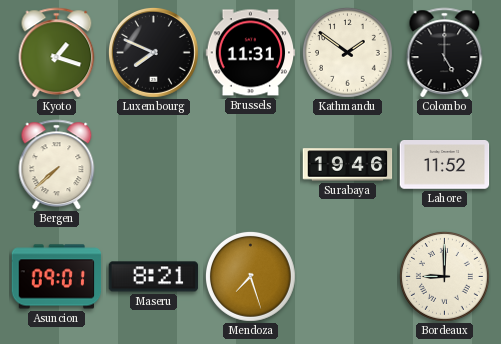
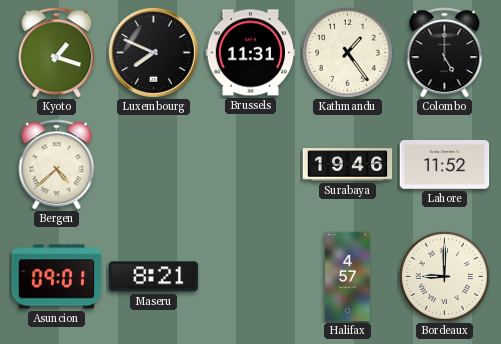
Kathmandu: 1:51 -> 1:24 (347, 52)
Bergen: 7:38 -> 4:38 (57, 165)
Mendoza: 7:27 -> none (250, 276)
Halifax: none -> 4:57 (348, 277)
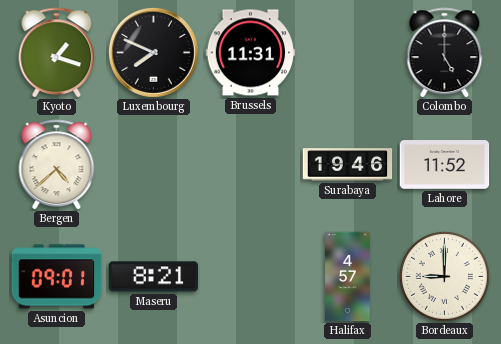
Kathmandu: 1:24 -> none (347, 52)
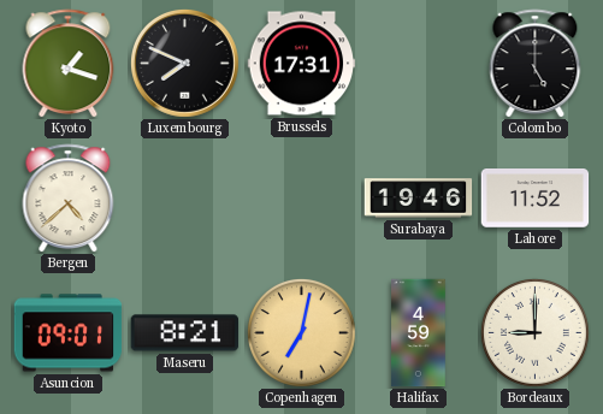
Brussels: 11:31 -> 17:31 (302, 64)
Copenhagen: none -> 7:02 (301, 332)
Halifax: 4:57 -> 4:59 (419, 333)
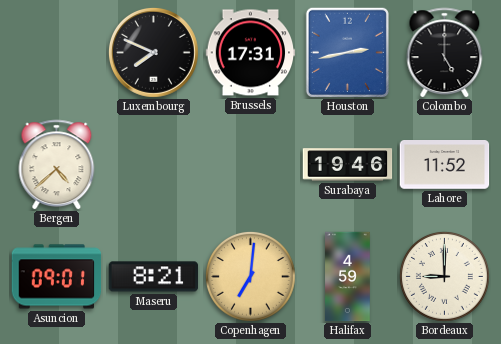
Kyoto: 1:18 -> none (69, 64)
Houston: none -> 2:43 (347, 52)
Copenhagen: 7:02 -> 7:01 (250, 276)
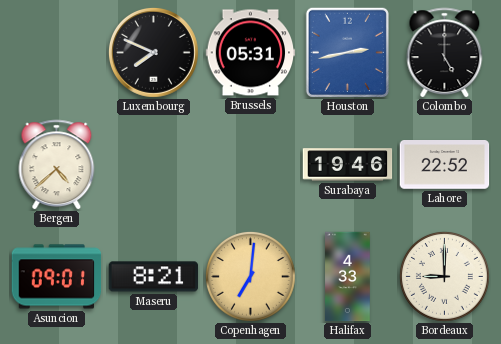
Brussels: 17:31 -> 05:31 (251, 53)
Lahore: 11:52 -> 22:52 (445, 165)
Halifax: 4:59 -> 4:33 (348, 277)
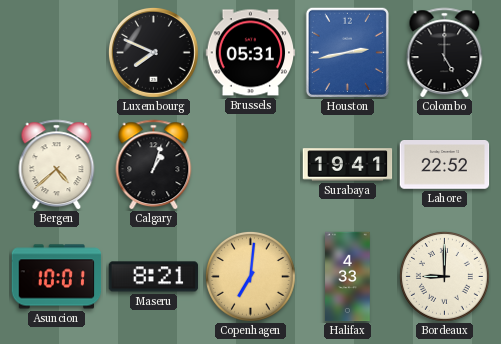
Calgary: none -> 1:03 (154, 165)
Surabaya: 19:46 -> 19:41 (348, 165)
Asuncion: 09:01 -> 10:01 (57, 277)
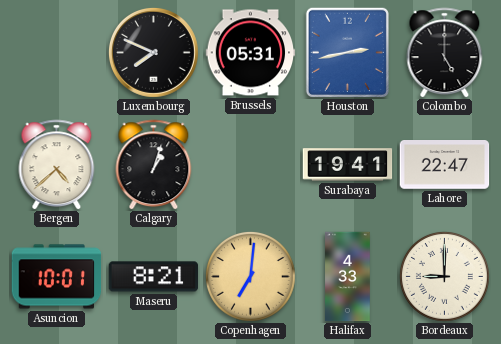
Lahore: 22:52 -> 22:47 (445, 165)
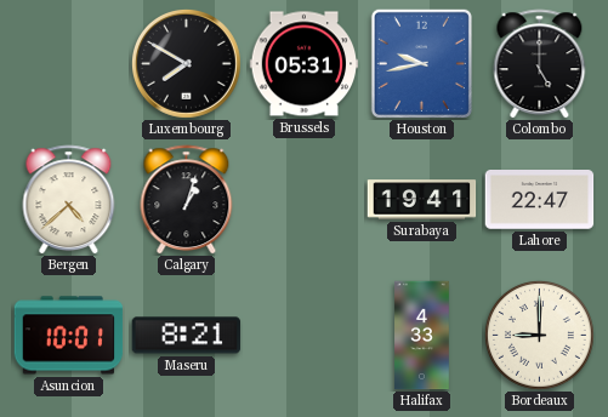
Luxembourg: 7:49 -> 7:50 (186, 63)
Houston: 2:43 -> 9:43 (421, 63)
Copenhagen: 7:01 -> none (250, 276)
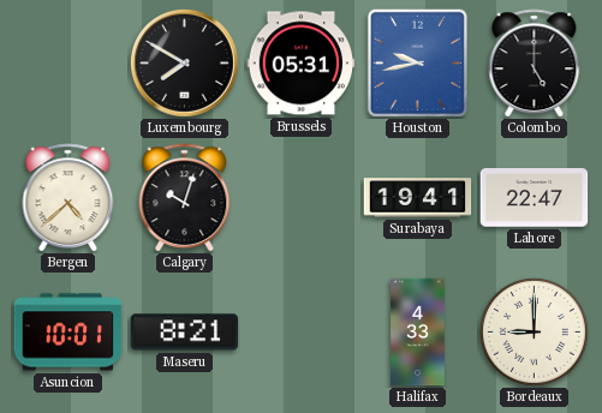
Calgary: 1:03 -> 10:03 (185, 198)
